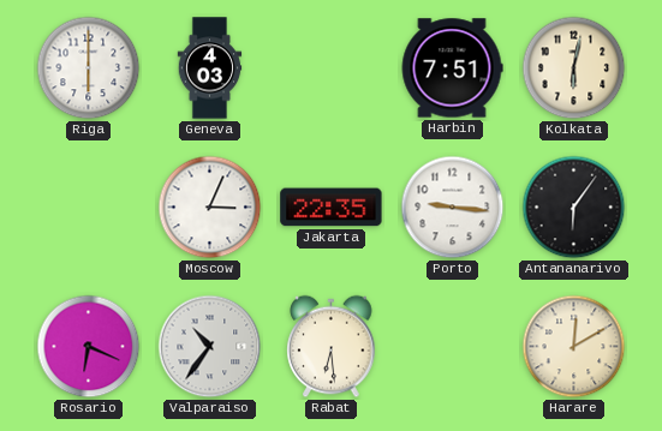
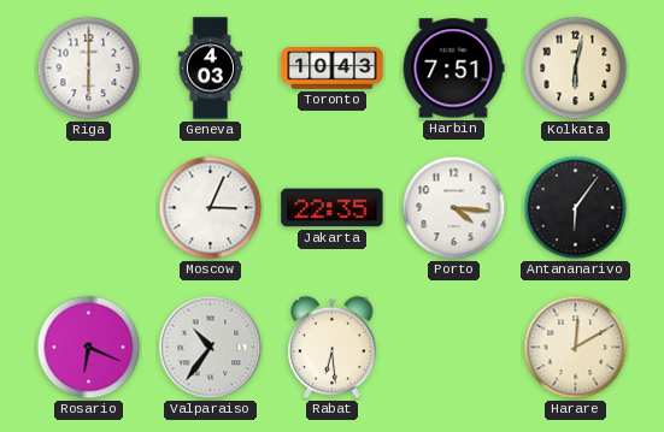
Toronto: none -> 10:43 (333, 69)
Porto: 9:16 -> 4:16 (454, 208)
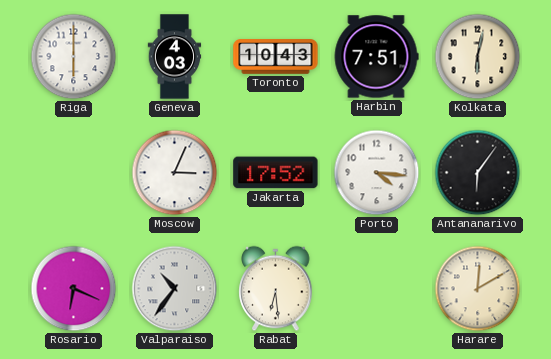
Jakarta: 22:35 -> 17:52 (276, 173)
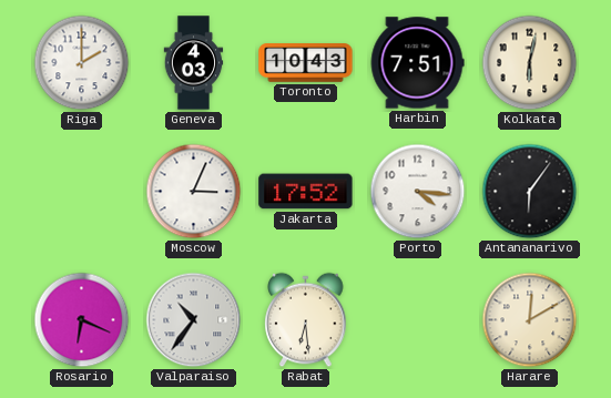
Riga: 6:00 -> 2:00 (82, 63)
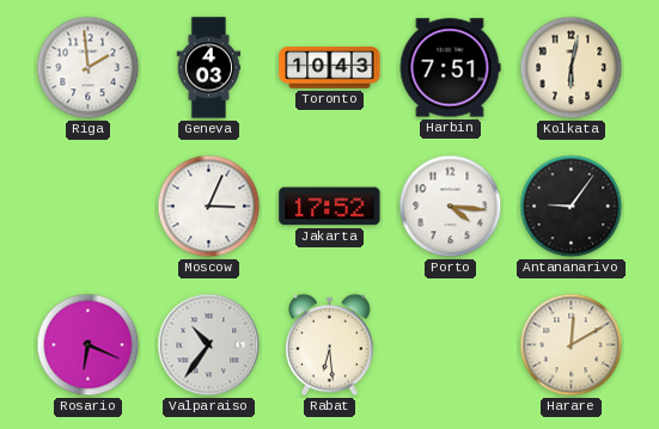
Riga: 2:00 -> 1:59 (89, 68)
Antananarivo: 6:06 -> 9:06 (572, 207)
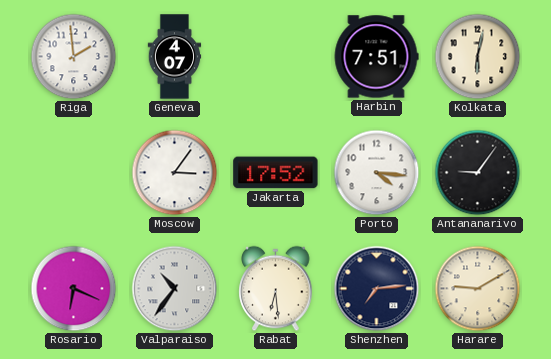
Geneva: 4:03 -> 4:07 (175, 57)
Toronto: 10:43 -> none (330, 68)
Moscow: 3:04 -> 3:06 (175, 173)
Shenzhen: none -> 7:14 (377, 289)
Harare: 12:10 -> 9:10 (478, 289)
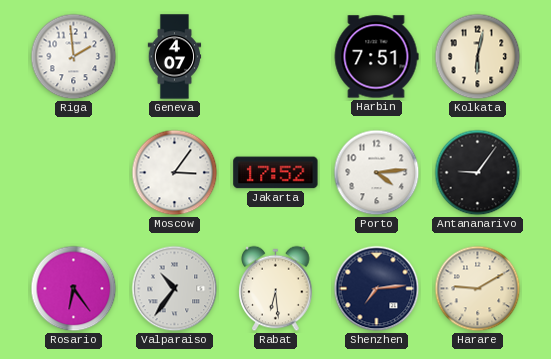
Porto: 4:16 -> 4:14 (377, 173)
Rosario: 6:19 -> 6:24 (74, 289)
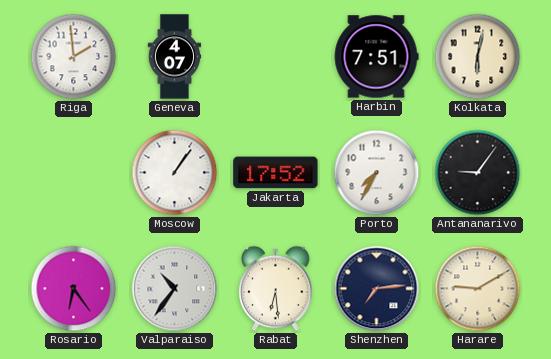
Moscow: 3:06 -> 1:06 (175, 173)
Porto: 4:14 -> 7:35 (377, 173)
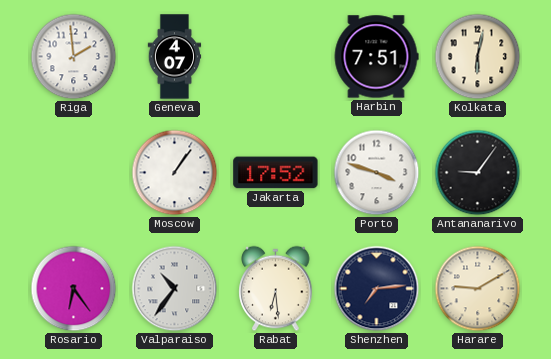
Porto: 7:35 -> 3:48 (377, 173)
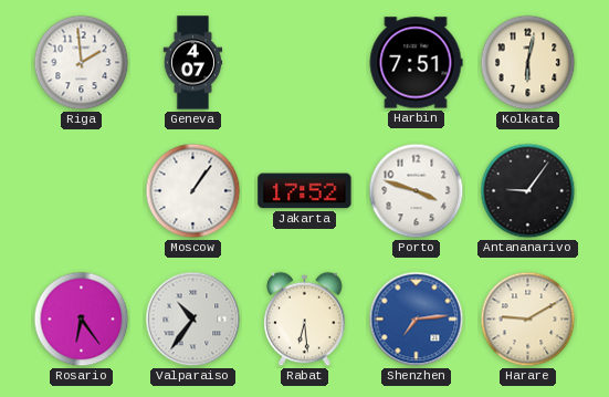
Shenzhen dial: navy -> blue (417, 320)
